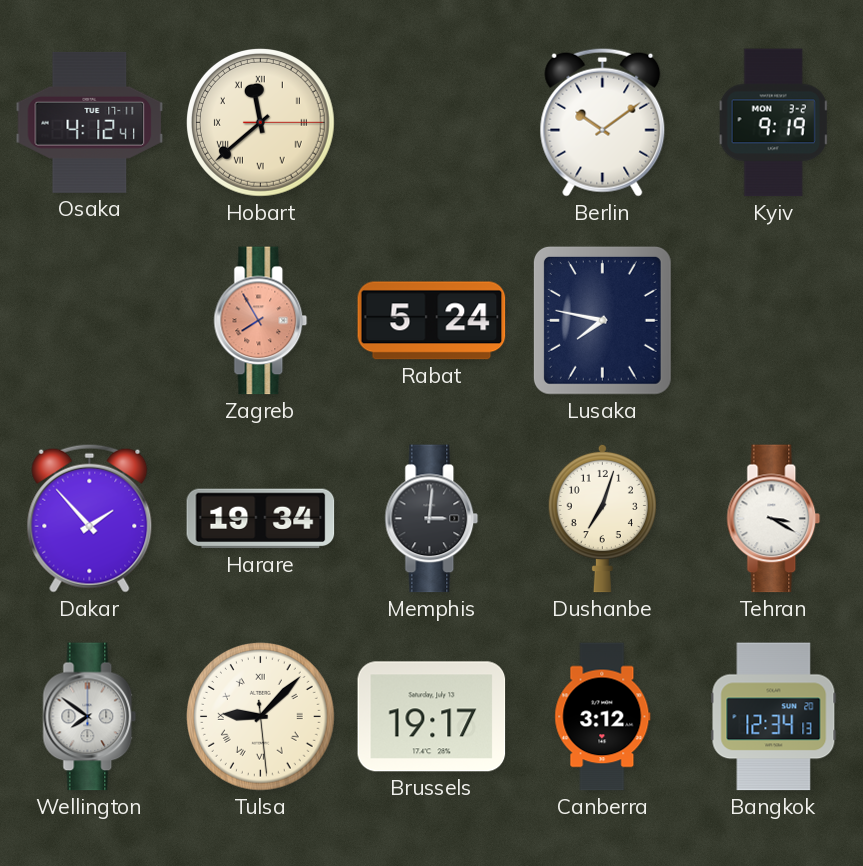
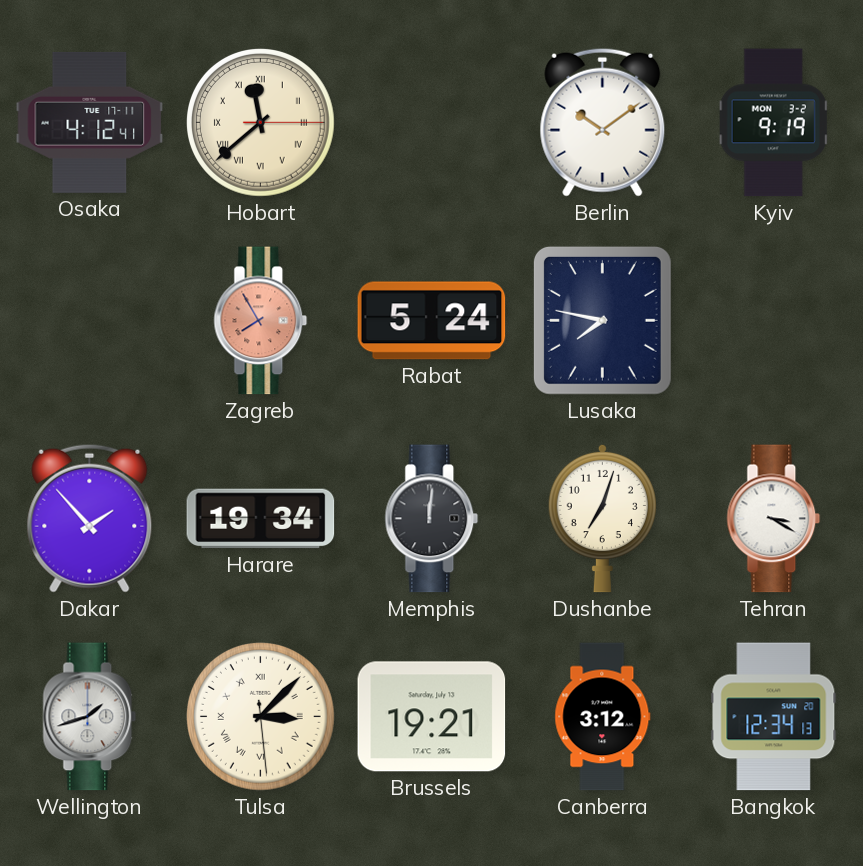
Memphis: 3:01 -> 12:01 (432, 519)
Wellington: 7:51 -> 1:42 (90, 717)
Tulsa: 9:07 -> 3:07 (261, 717)
Brussels: 19:17 -> 19:21 (432, 717)
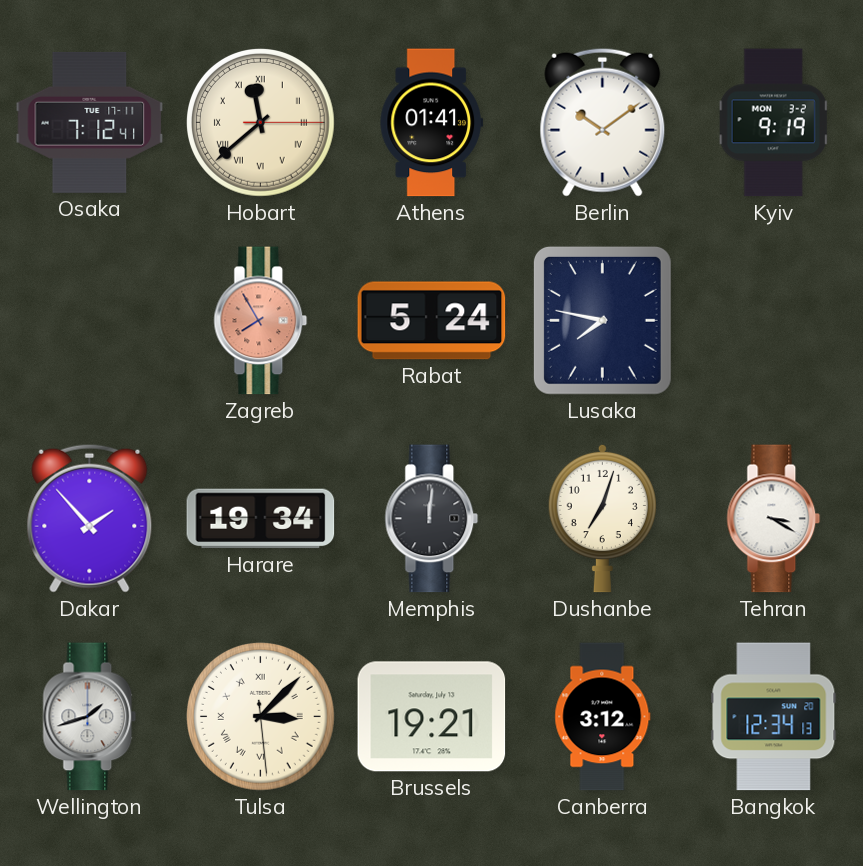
Osaka: 4:12 -> 7:12 (90, 122)
Athens: none -> 01:41 (431, 123)
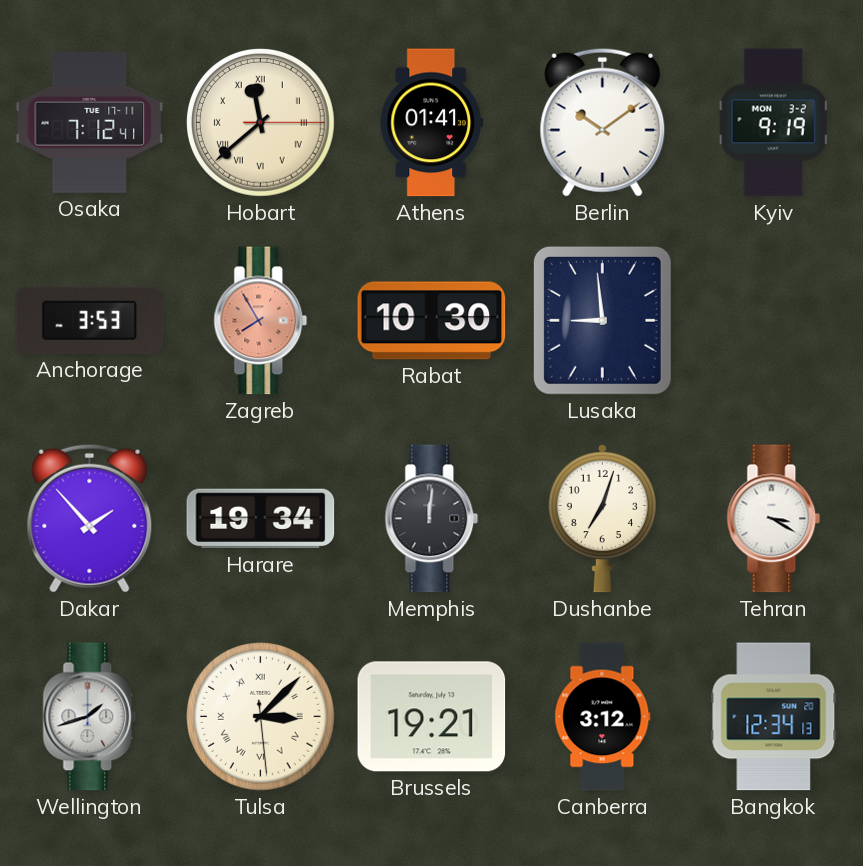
Anchorage: none -> 3:53 (90, 320)
Rabat: 5:24 -> 10:30 (432, 321)
Lusaka: 7:47 -> 8:59 (602, 320)
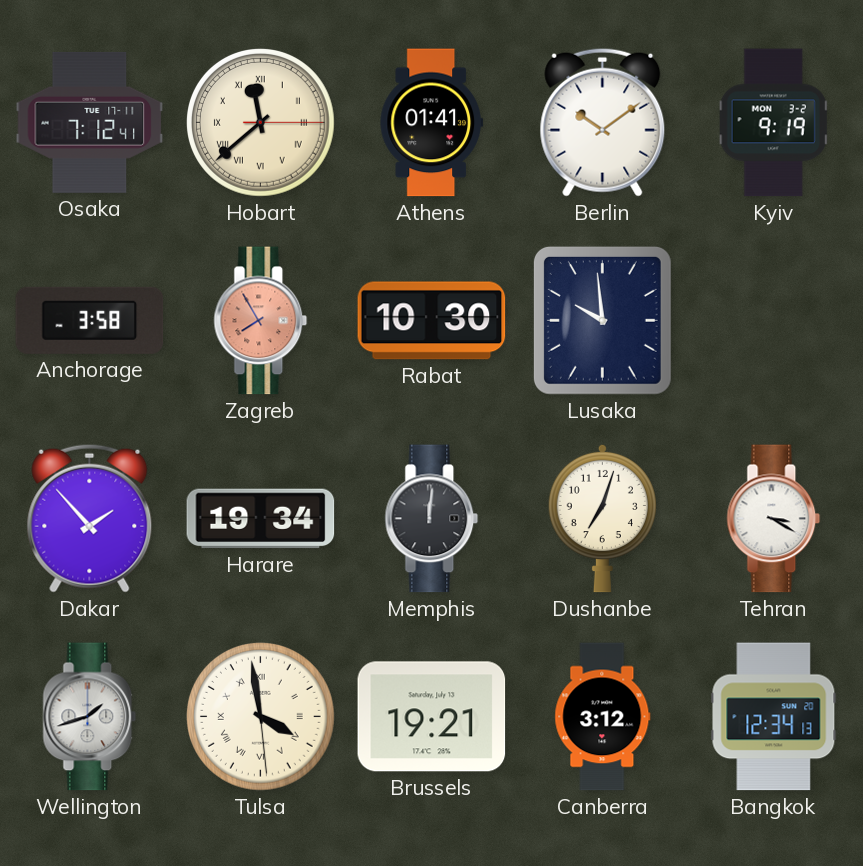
Anchorage: 3:53 -> 3:58 (90, 320)
Lusaka: 8:59 -> 9:59 (602, 320)
Tulsa: 3:07 -> 3:58 (261, 717)
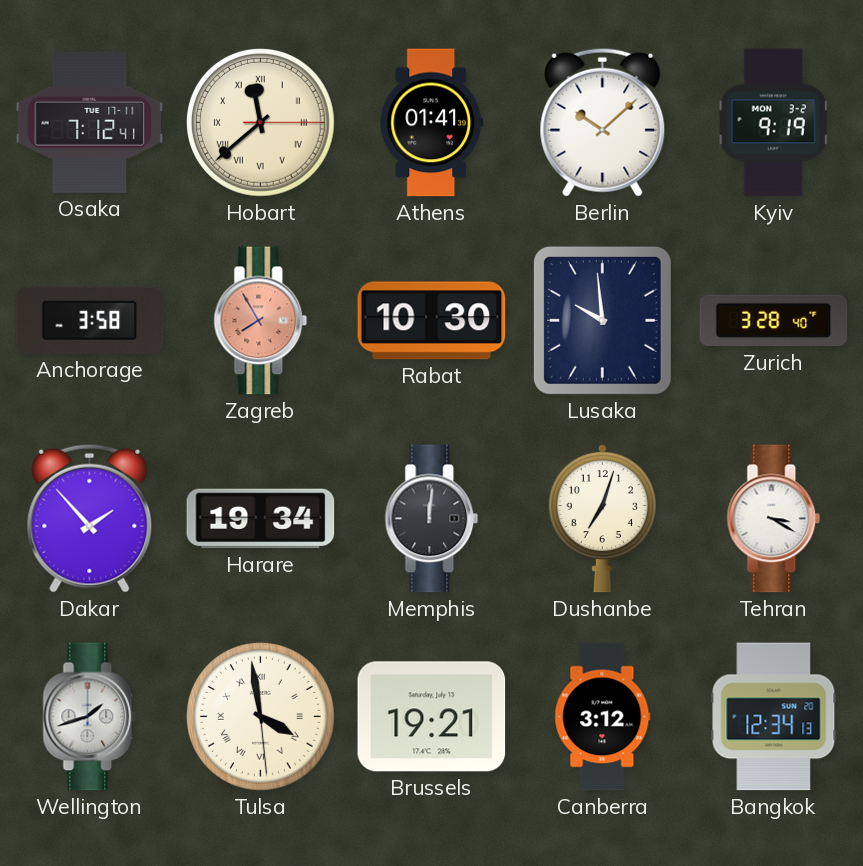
Berlin: 10:09 -> 10:08 (603, 122)
Zurich: none -> 3:28 (774, 321)
